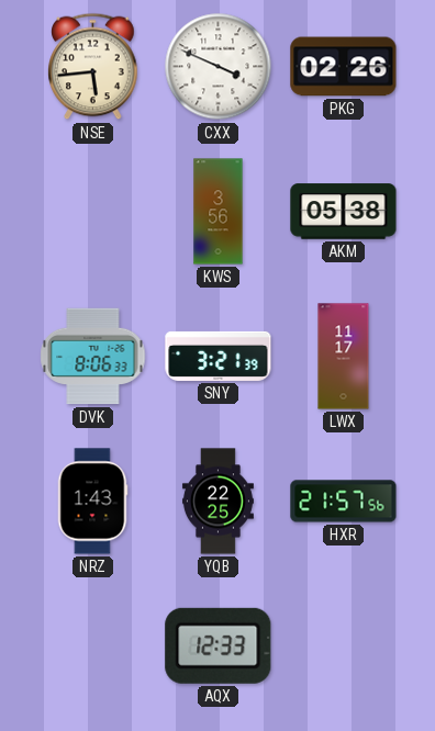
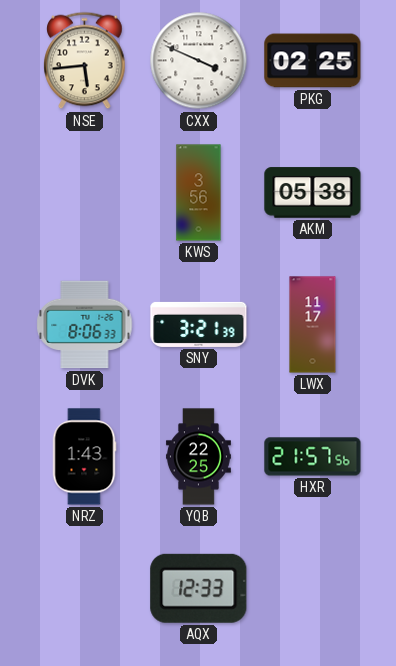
PKG: 02:26 -> 02:25 (313, 61)
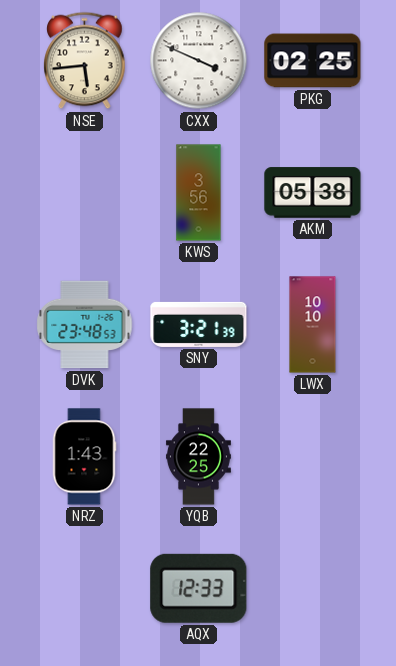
DVK: 8:06 -> 23:48 (85, 325)
LWX: 11:17 -> 10:10 (313, 325)
HXR: 21:57 -> none (313, 457)
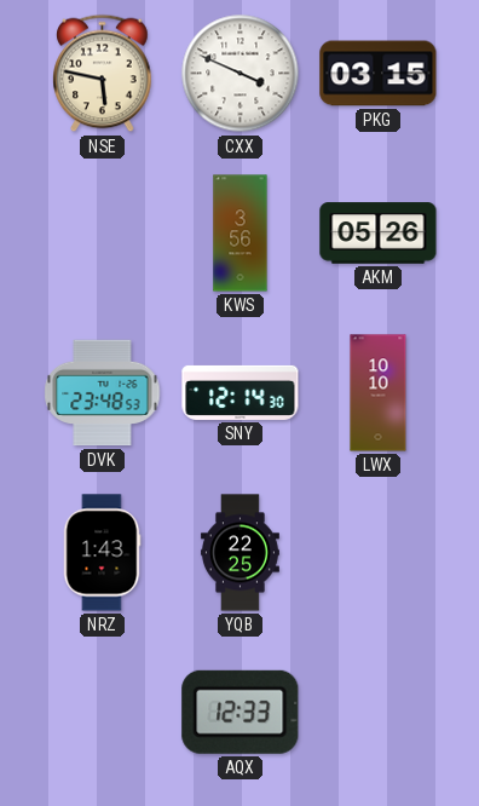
NSE: 5:44 -> 5:47 (103, 74)
PKG: 02:25 -> 03:15 (379, 74)
AKM: 05:38 -> 05:26 (379, 234)
SNY: 3:21 -> 12:14 (241, 392)
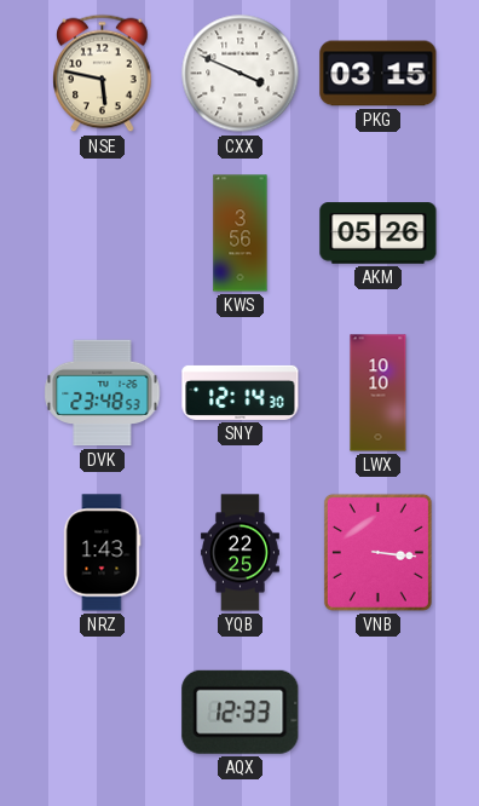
VNB: none -> 3:16 (377, 552)
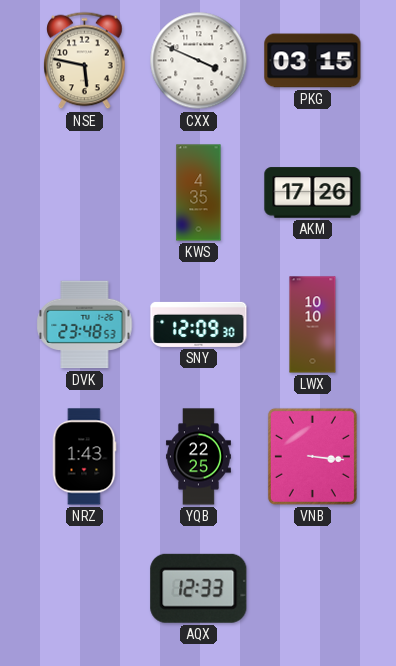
KWS: 3:56 -> 4:35 (199, 193)
AKM: 05:26 -> 17:26 (313, 193)
SNY: 12:14 -> 12:09 (199, 324)
